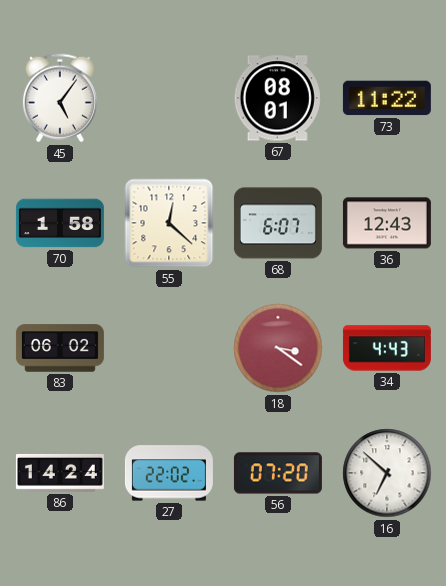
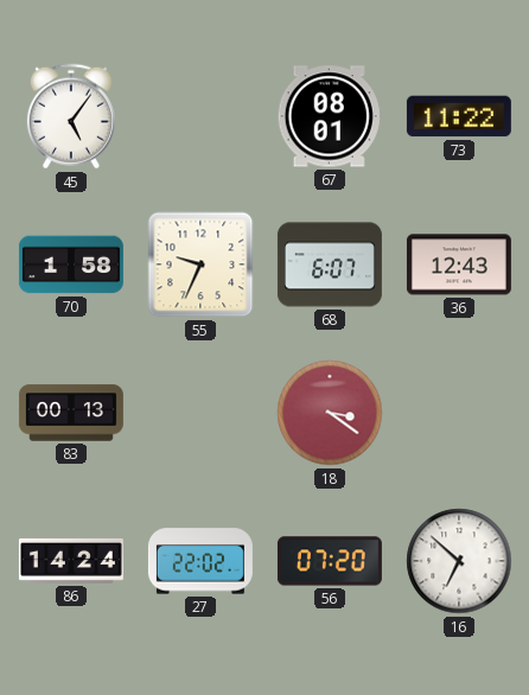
55: 12:22 -> 9:34 (200, 264)
83: 06:02 -> 00:13 (71, 413)
34: 4:43 -> none (387, 348)
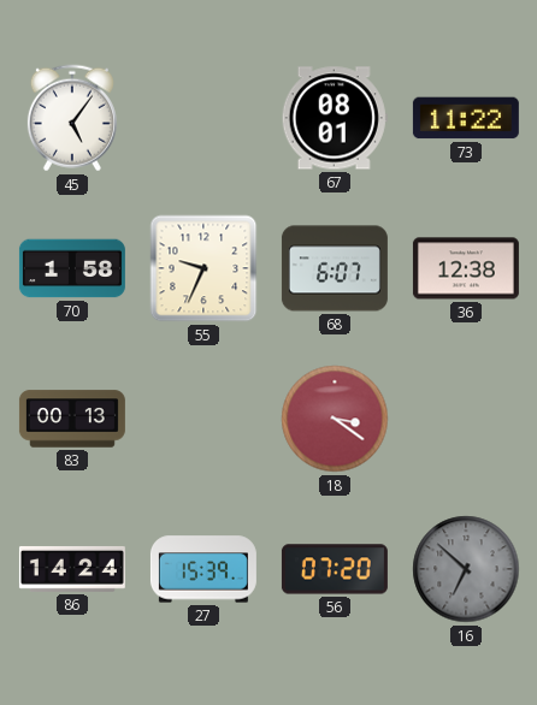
36: 12:43 -> 12:38 (466, 268)
27: 22:02 -> 15:39 (203, 569)
16 dial: white -> grey (466, 569)
